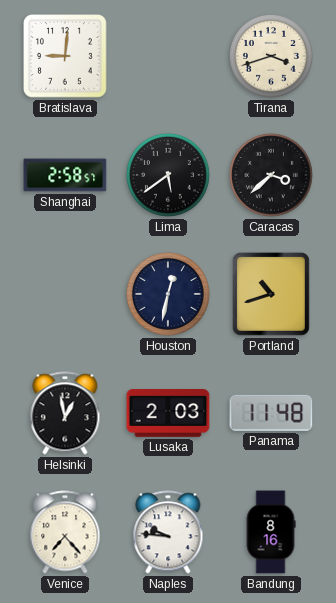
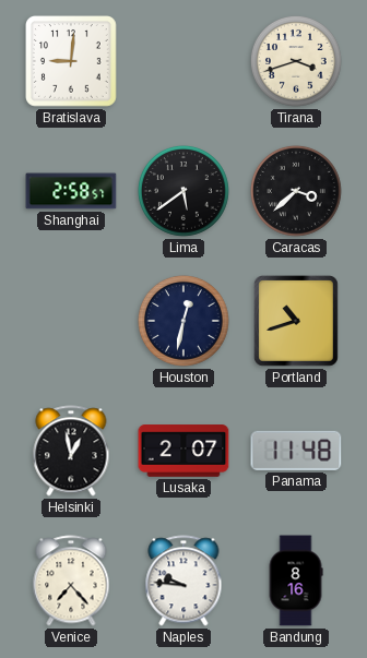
Lusaka: 2:03 -> 2:07 (183, 451)
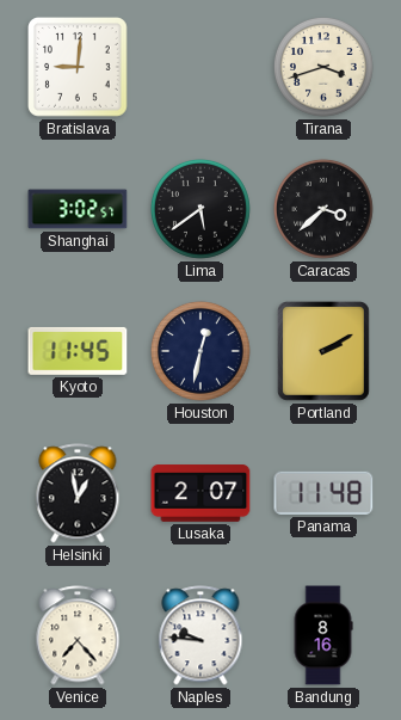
Shanghai: 2:58 -> 3:02 (78, 209)
Kyoto: none -> 11:45 (78, 351)
Portland: 10:42 -> 2:10 (323, 351)
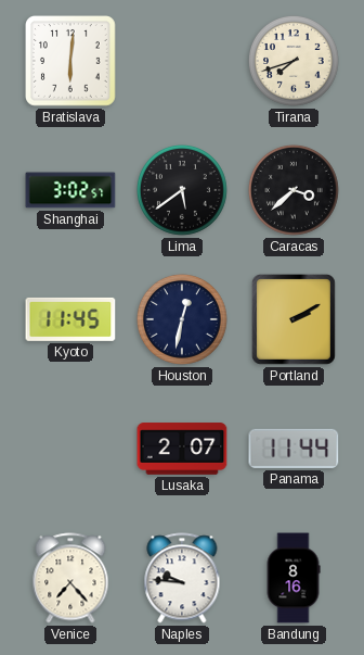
Bratislava: 9:01 -> 6:01 (71, 62)
Tirana: 3:42 -> 7:42 (294, 61)
Helsinki: 12:58 -> none (78, 493)
Panama: 11:48 -> 11:44 (294, 449)
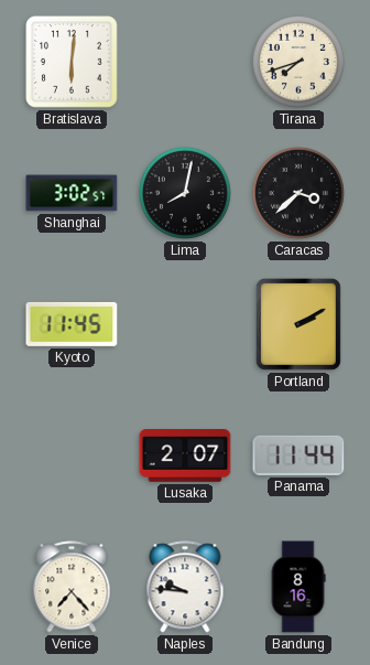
Lima: 5:39 -> 8:02 (185, 193)
Houston: 12:32 -> none (182, 319)
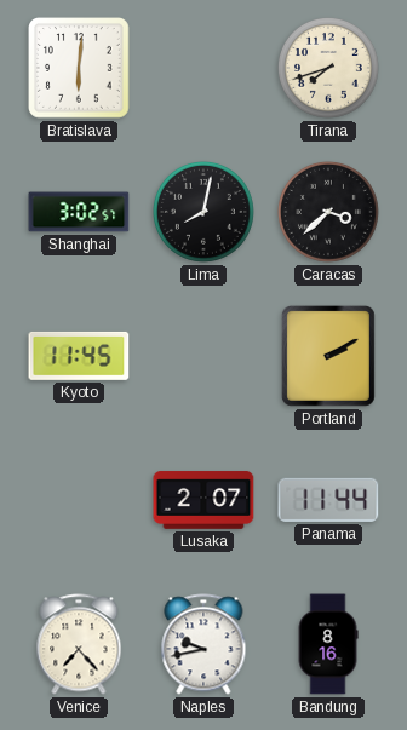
Naples: 9:46 -> 9:43 (203, 644)
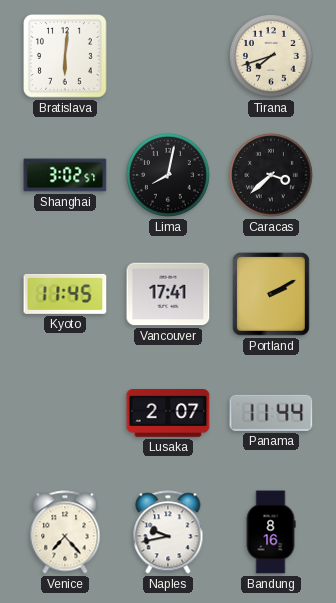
Vancouver: none -> 17:41 (168, 294)
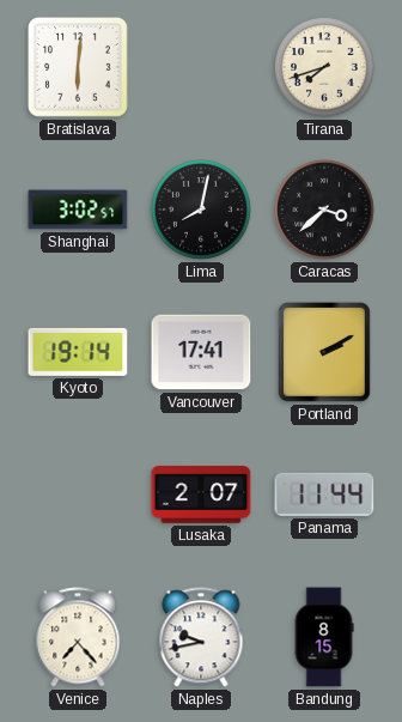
Kyoto: 11:45 -> 19:14 (78, 352)
Bandung: 8:16 -> 8:15 (324, 637)
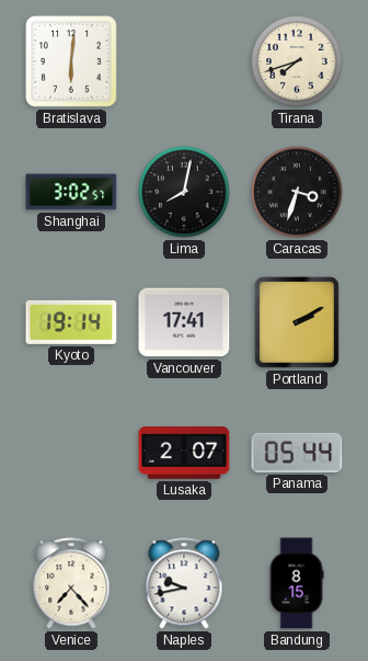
Caracas: 3:38 -> 3:33 (297, 192)
Panama: 11:44 -> 05:44 (297, 453)
